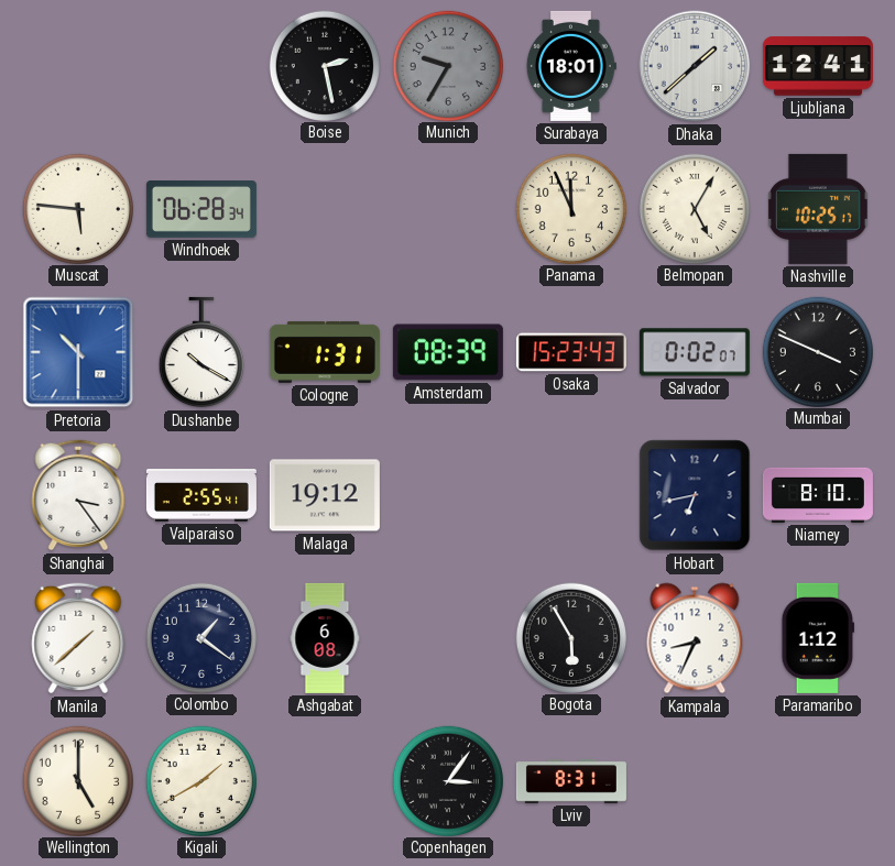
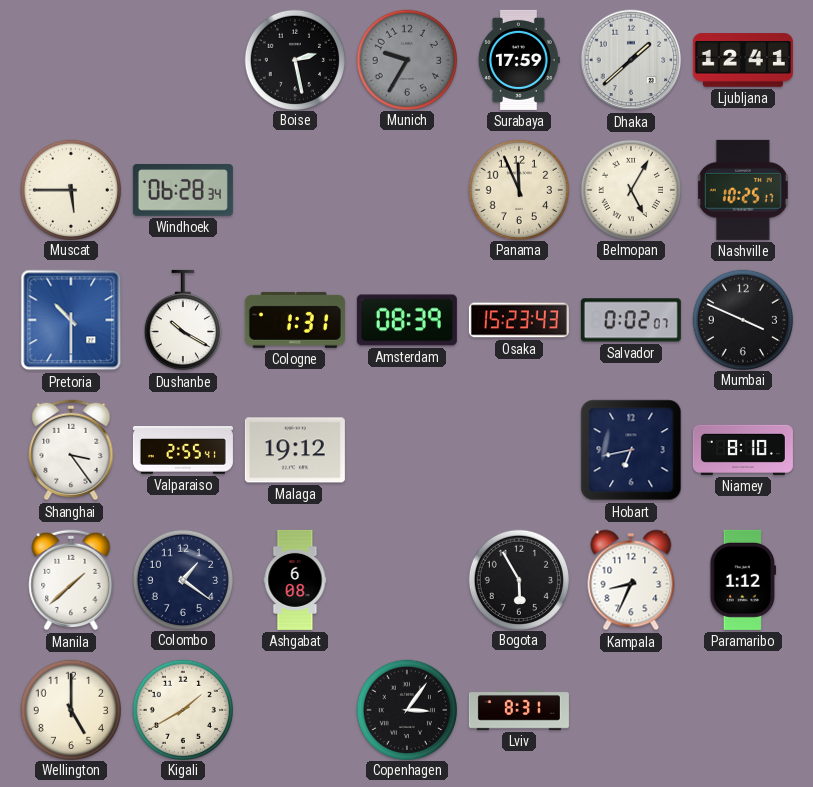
Surabaya: 18:01 -> 17:59 (519, 60)
Muscat: 5:46 -> 5:45 (70, 189)
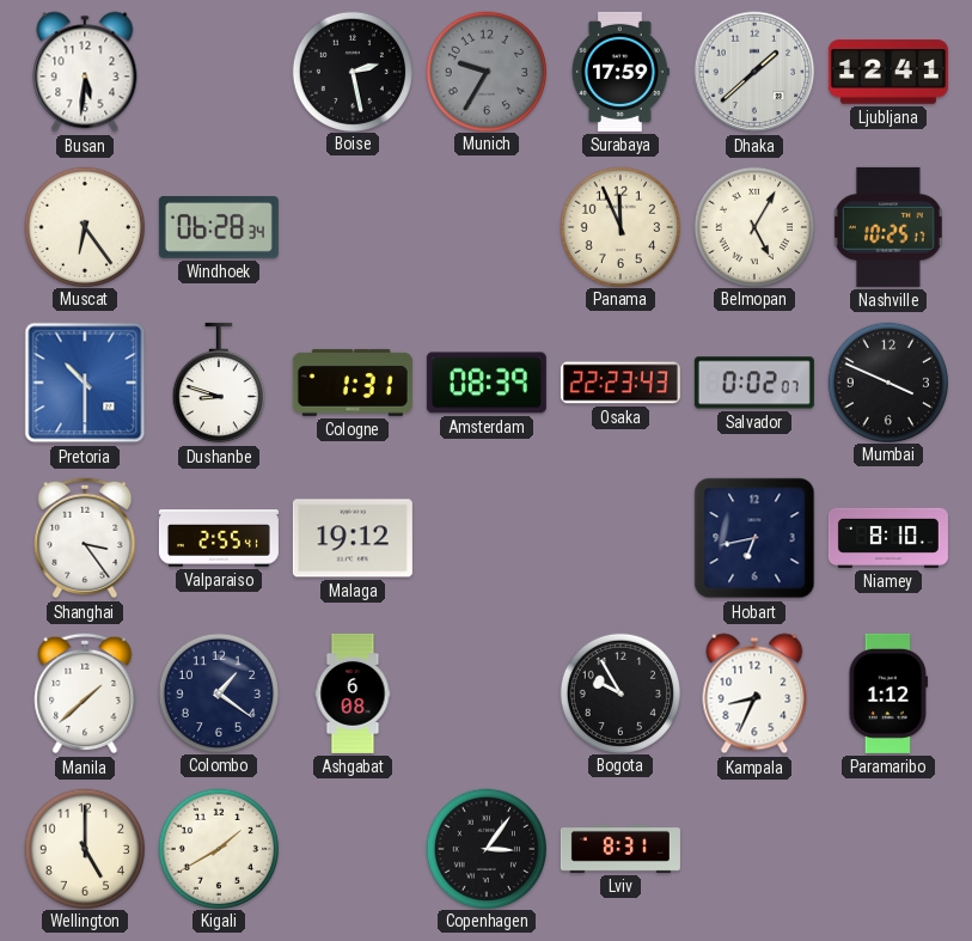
Busan: none -> 5:31 (85, 72)
Muscat: 5:45 -> 6:24 (84, 226)
Dushanbe: 10:20 -> 8:48 (219, 383)
Osaka: 15:23 -> 22:23 (621, 383)
Bogota: 5:55 -> 9:55 (619, 692)
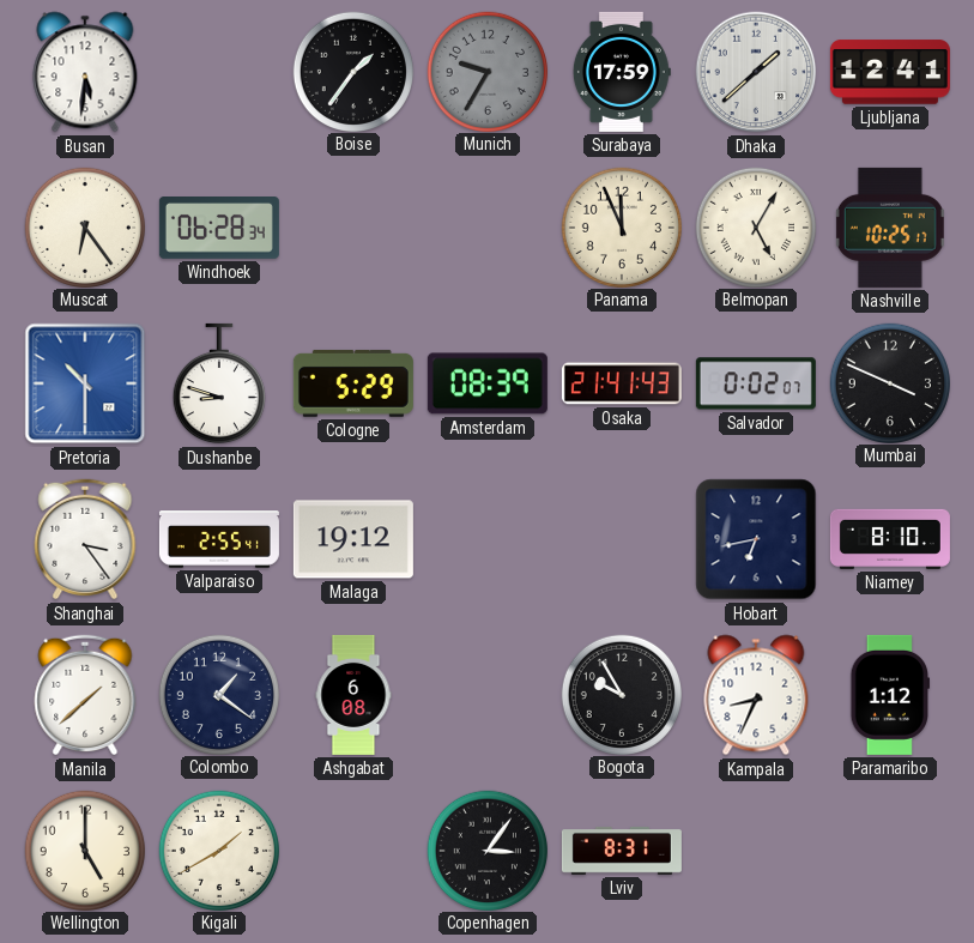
Boise: 2:28 -> 1:36 (352, 71)
Cologne: 1:31 -> 5:29 (353, 383)
Osaka: 22:23 -> 21:41 (622, 383)
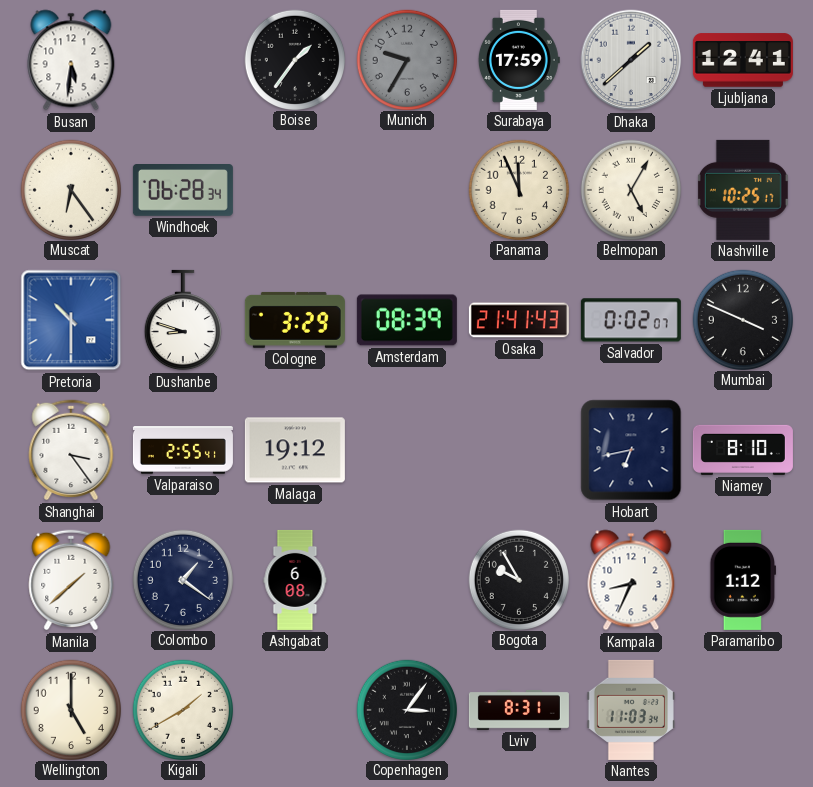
Cologne: 5:29 -> 3:29 (295, 320)
Nantes: none -> 11:03 (631, 710)
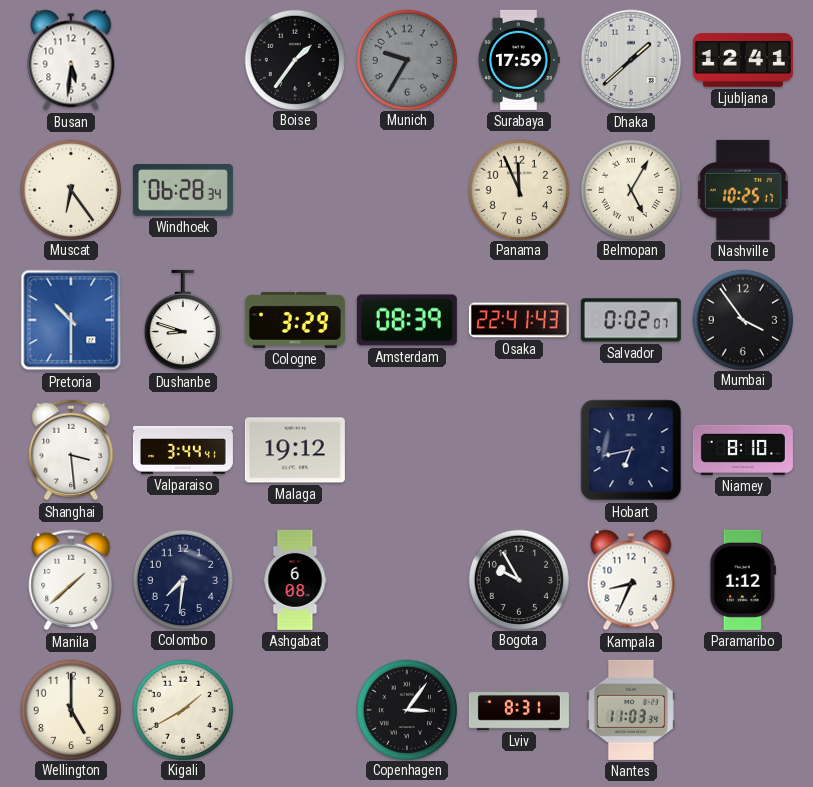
Osaka: 21:41 -> 22:41 (519, 320)
Mumbai: 3:49 -> 3:54 (742, 319)
Shanghai: 3:24 -> 3:29 (71, 450)
Valparaiso: 2:55 -> 3:44 (183, 450)
Colombo: 1:21 -> 7:31 (182, 579)
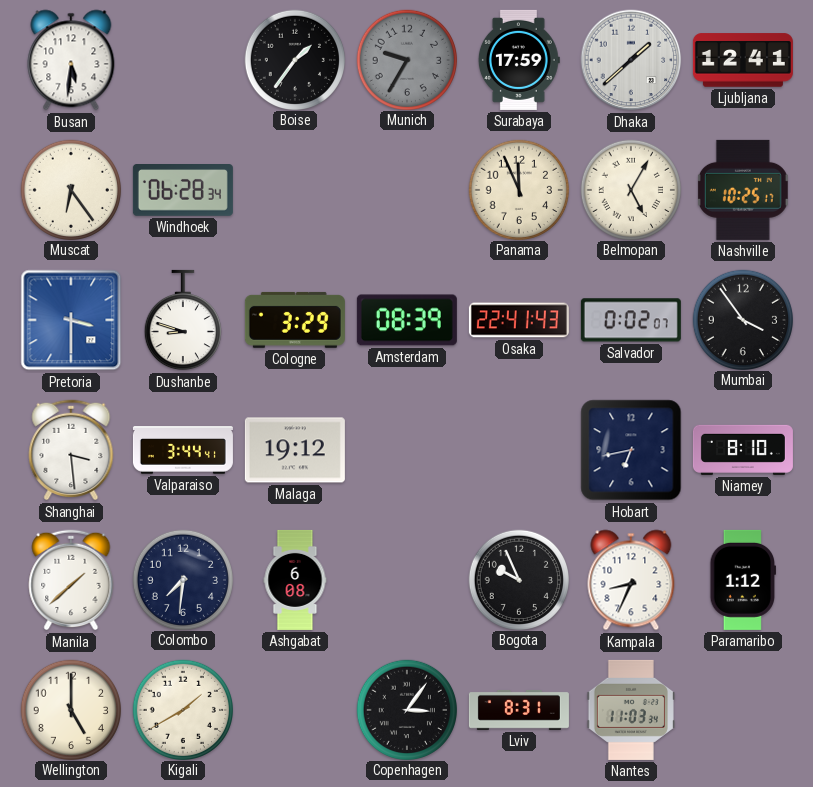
Pretoria: 10:30 -> 3:30 (71, 320)
Bogota: 9:55 -> 9:56 (518, 579)
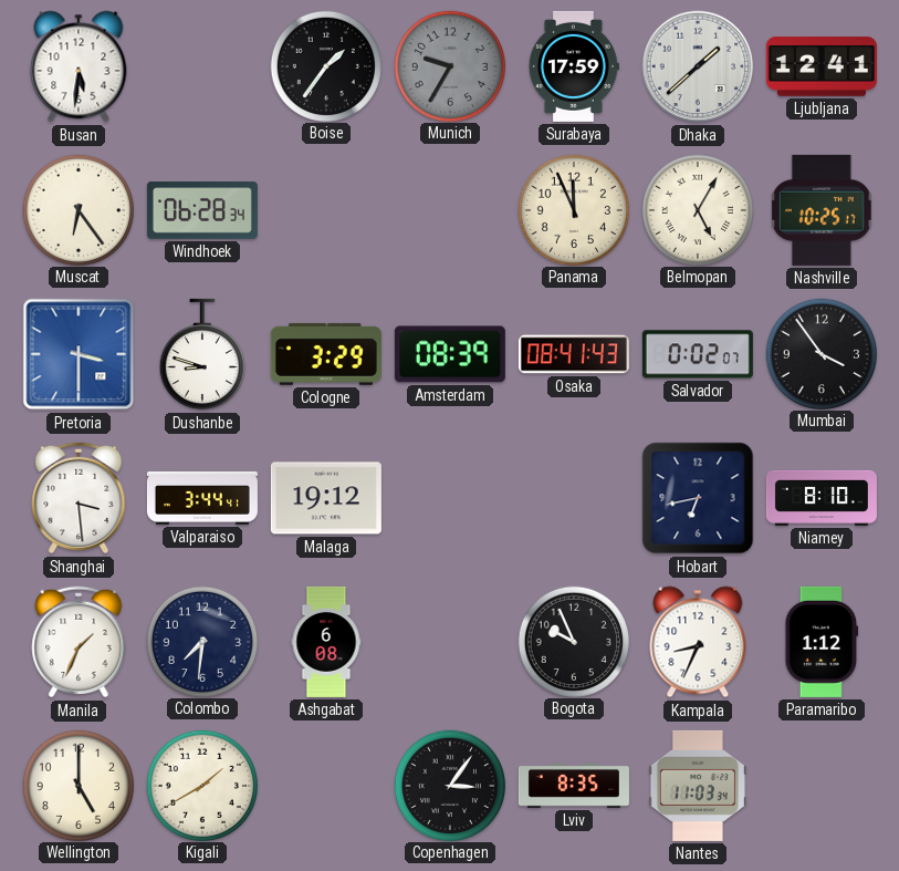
Osaka: 22:41 -> 08:41 (574, 354)
Manila: 1:38 -> 1:34 (79, 642)
Lviv: 8:31 -> 8:35 (574, 786)
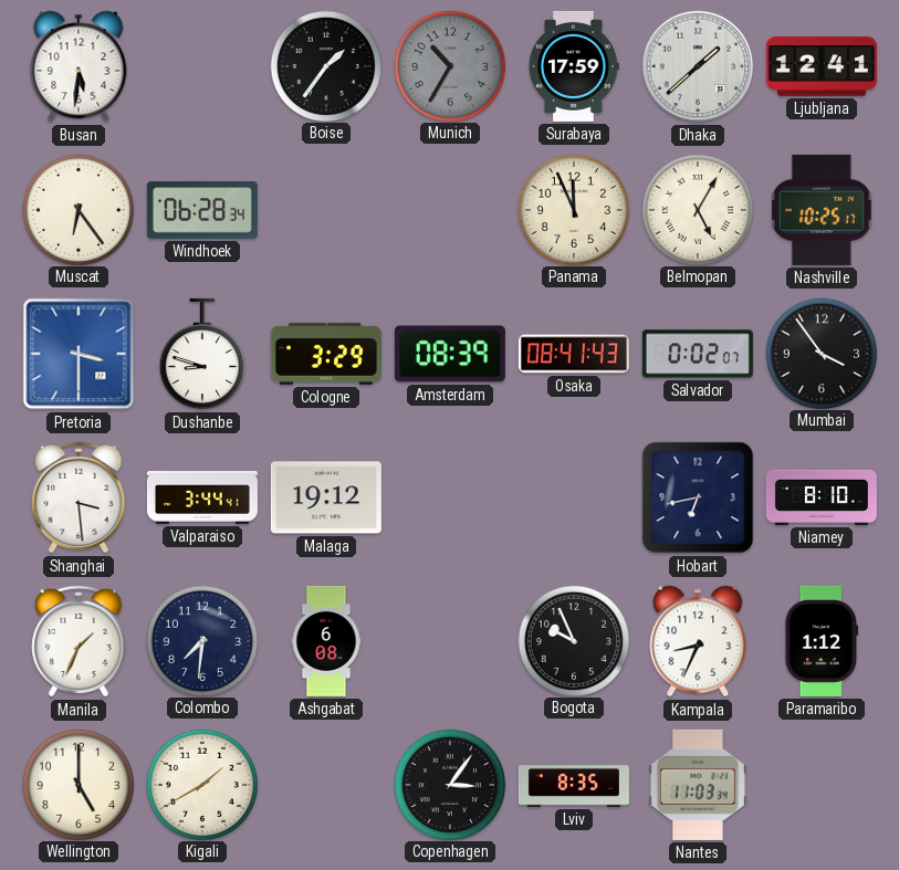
Munich: 9:35 -> 10:35 (449, 65)
